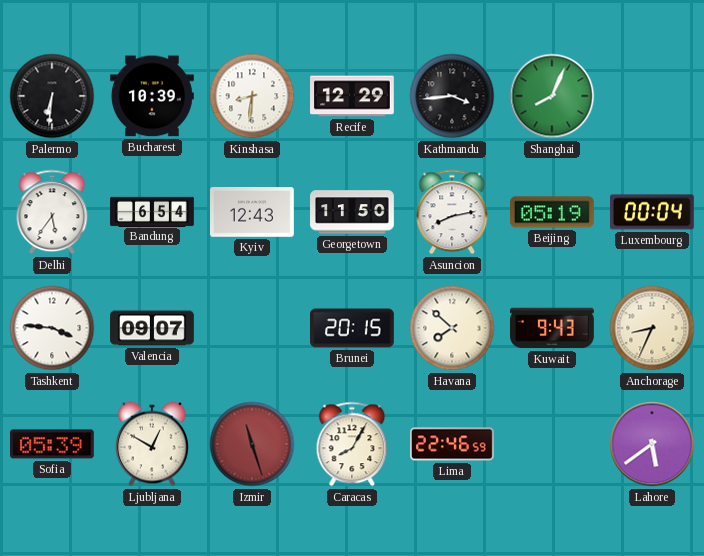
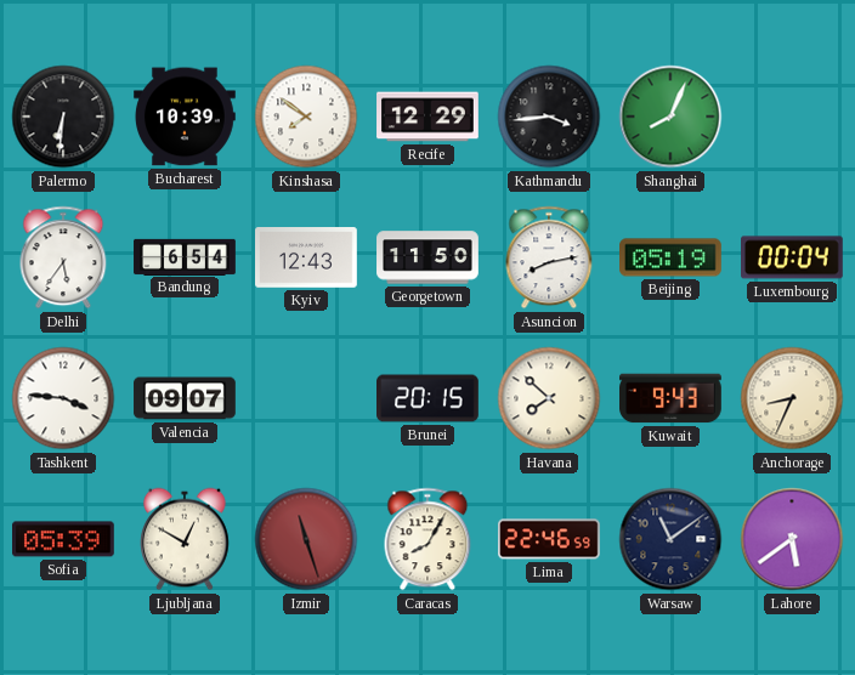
Kinshasa: 8:31 -> 7:51 (306, 117)
Warsaw: none -> 11:09 (670, 539)
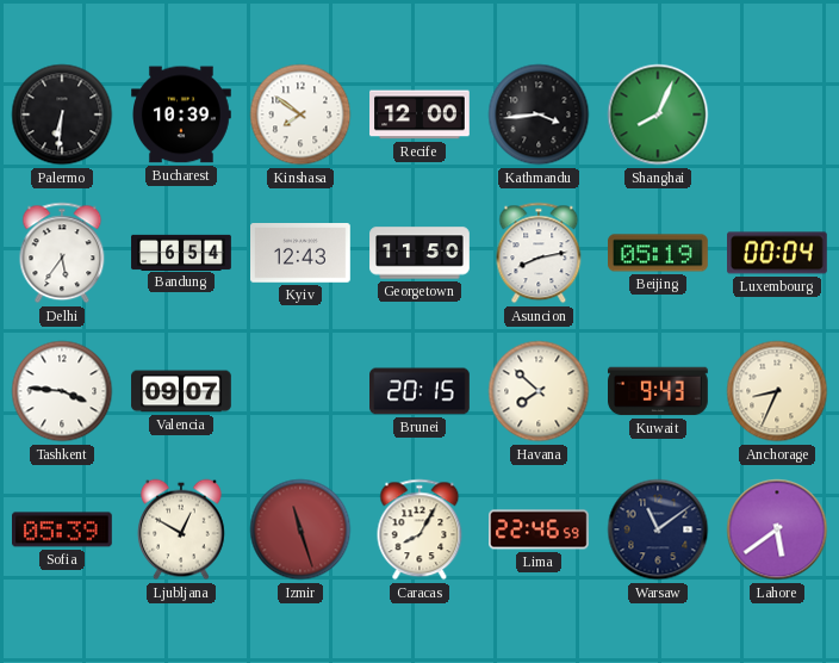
Recife: 12:29 -> 12:00 (419, 114)
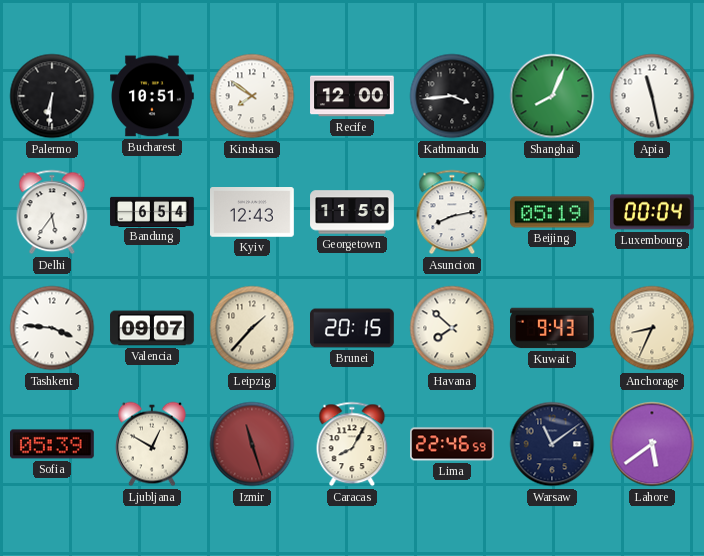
Bucharest: 10:39 -> 10:51 (153, 96)
Apia: none -> 11:28 (652, 96)
Leipzig: none -> 1:37 (252, 328)
